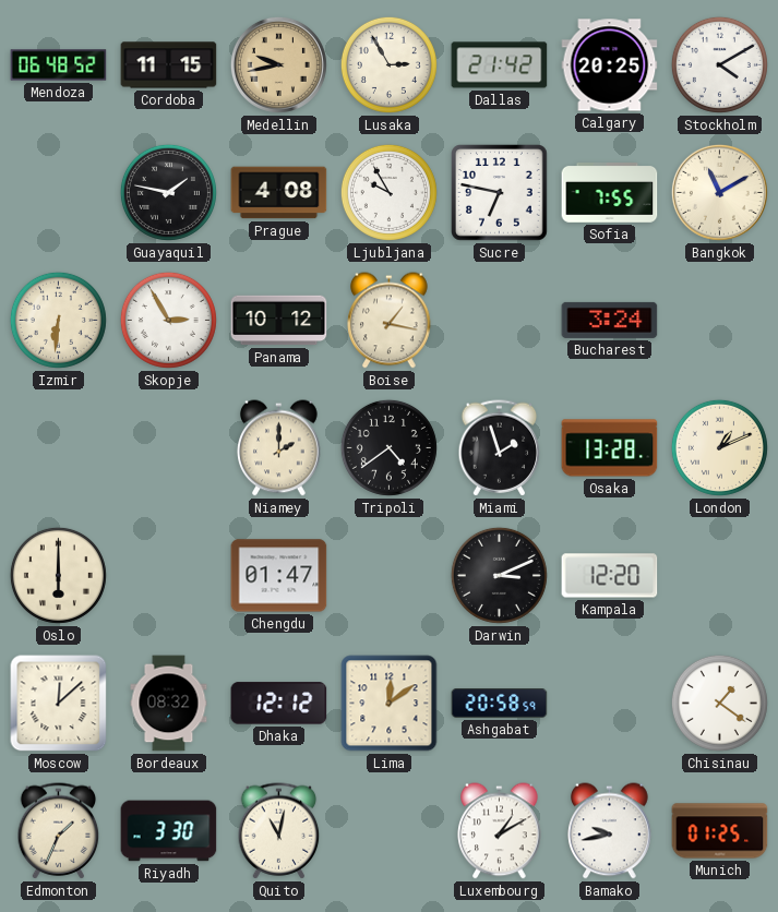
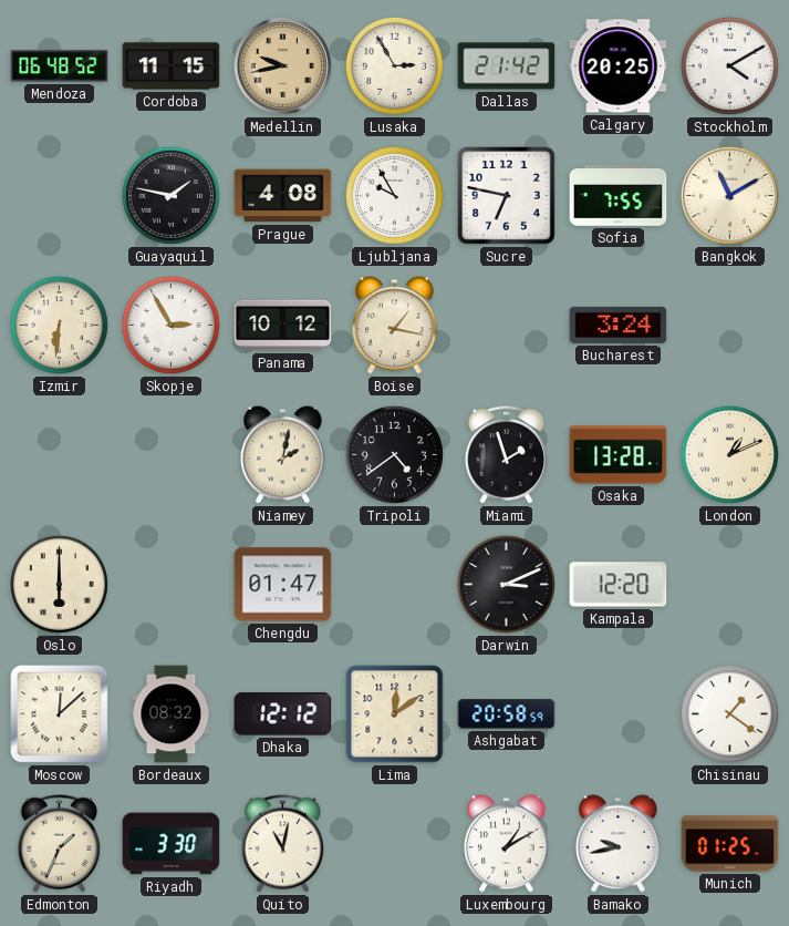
Niamey: 2:00 -> 2:02 (283, 455)
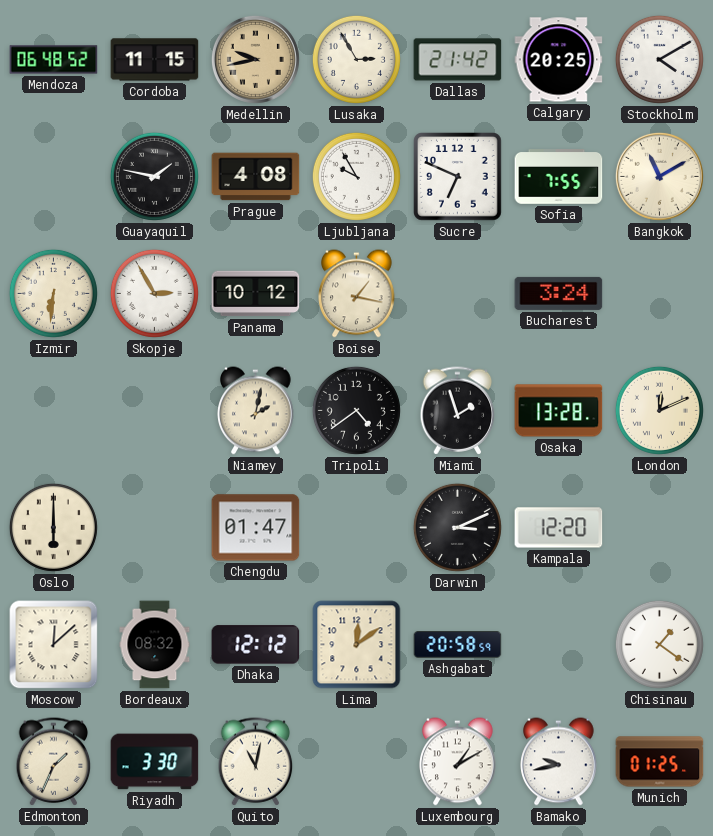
Sucre: 6:47 -> 6:49 (458, 177)
London: 1:11 -> 12:11 (659, 410)
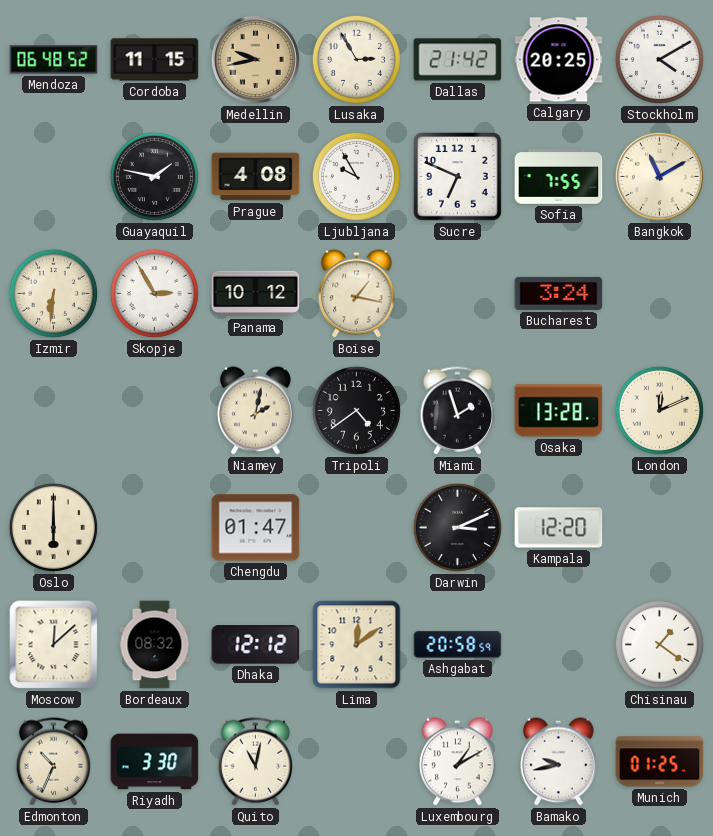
Edmonton: 1:34 -> 10:34 (54, 762)
